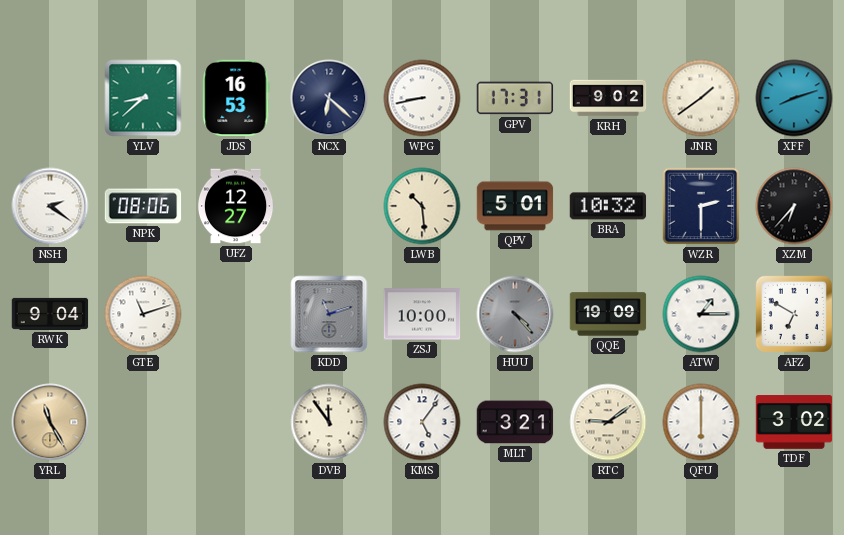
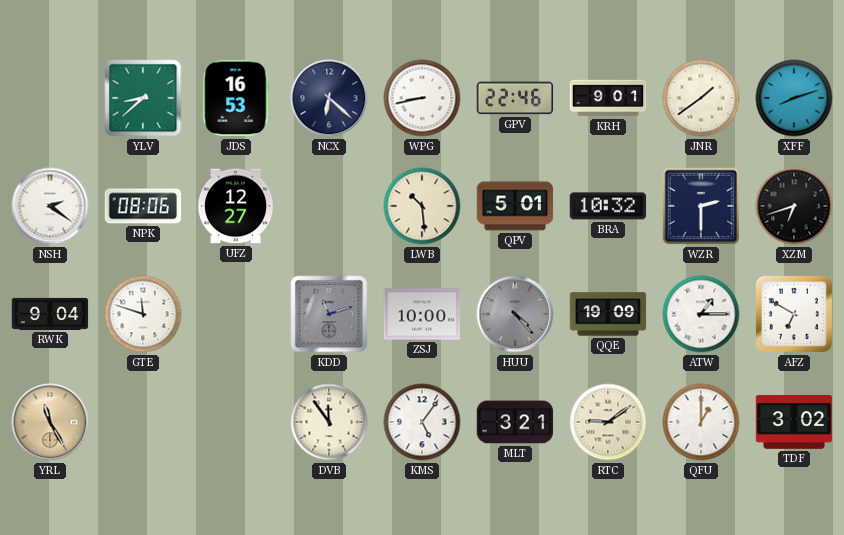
GPV: 17:31 -> 22:46 (515, 98)
KRH: 9:02 -> 9:01 (608, 98)
XZM: 6:37 -> 6:42 (794, 206)
GTE: 11:12 -> 11:48 (143, 314)
QFU: 6:00 -> 1:00 (701, 422)
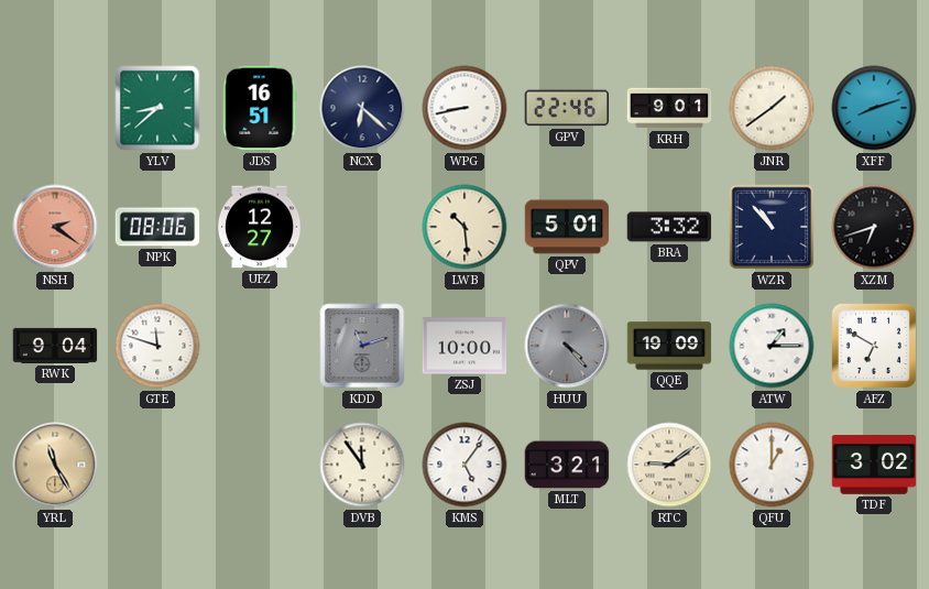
JDS: 16:53 -> 16:51 (260, 108)
NSH dial: white -> salmon (55, 227)
BRA: 10:32 -> 3:32 (669, 227)
WZR: 2:30 -> 10:53 (772, 227)
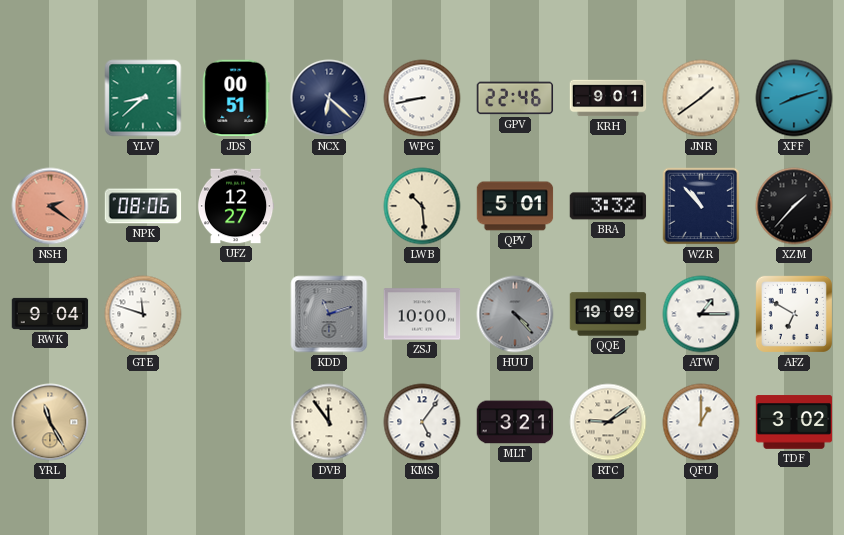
JDS: 16:51 -> 00:51 (236, 98)
XZM: 6:42 -> 1:37 (794, 206)
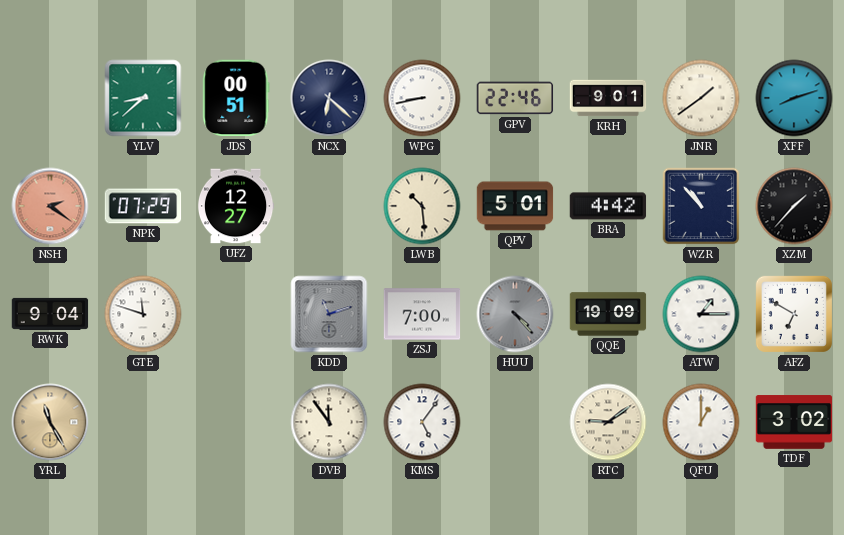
NPK: 08:06 -> 07:29 (143, 206)
BRA: 3:32 -> 4:42 (608, 206)
ZSJ: 10:00 -> 7:00 (422, 314)
MLT: 3:21 -> none (515, 422)
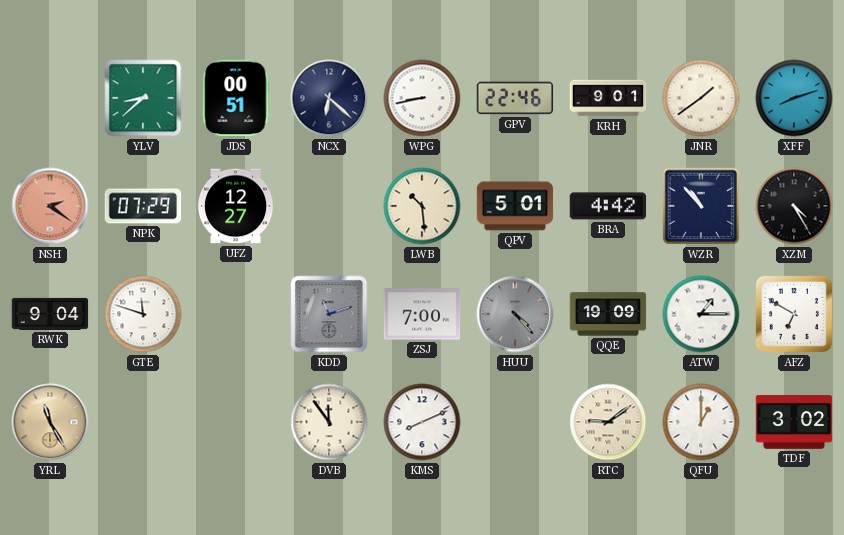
XZM: 1:37 -> 4:25 (794, 206)
KMS: 5:06 -> 8:11 (422, 422)
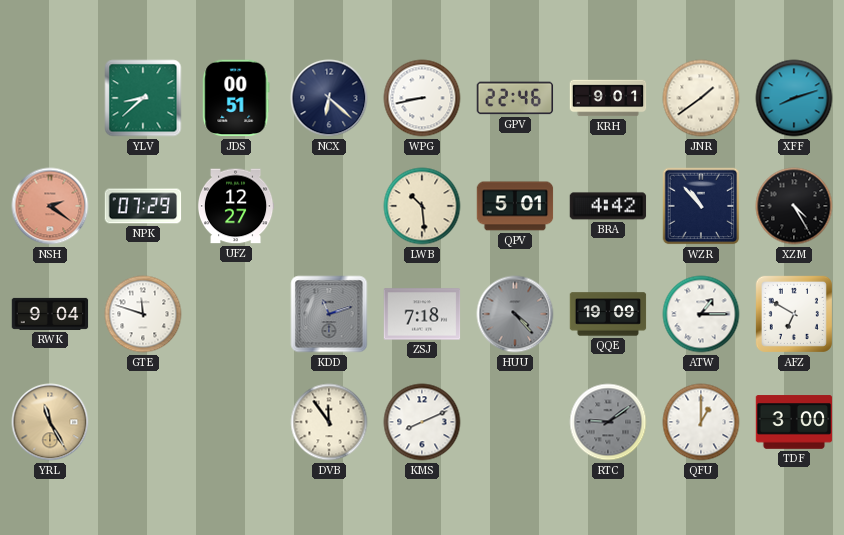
ZSJ: 7:00 -> 7:18 (422, 314)
RTC dial: cream -> grey (608, 422)
TDF: 3:02 -> 3:00 (794, 422)
